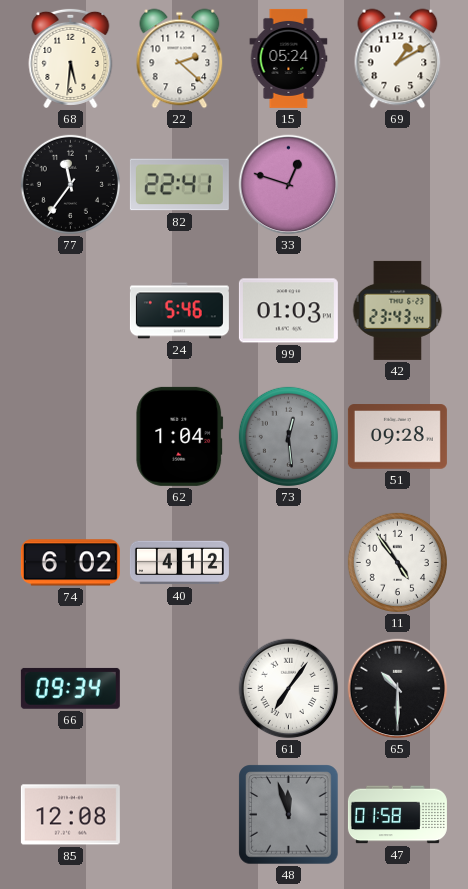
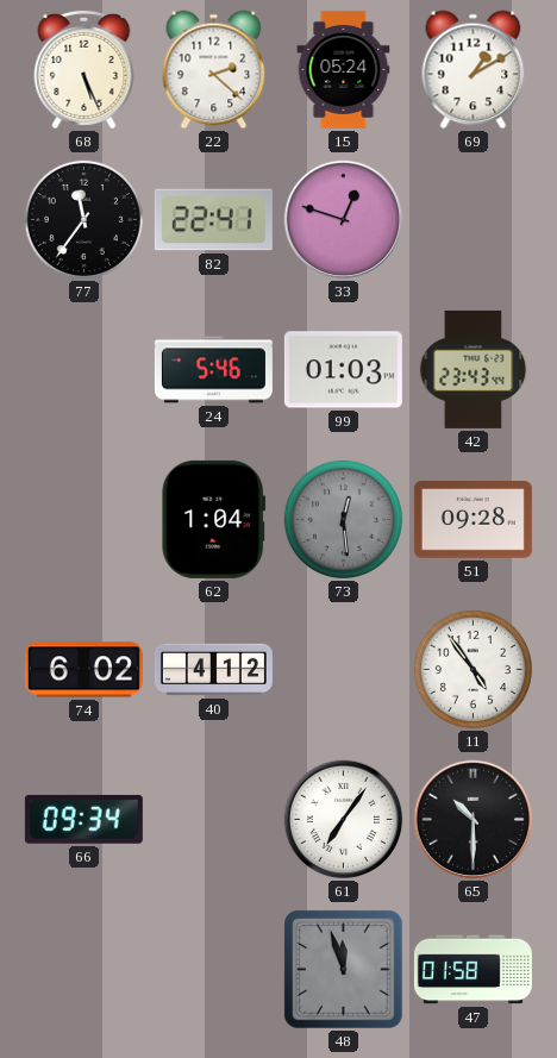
68: 5:31 -> 5:26 (85, 69)
85: 12:08 -> none (70, 815)
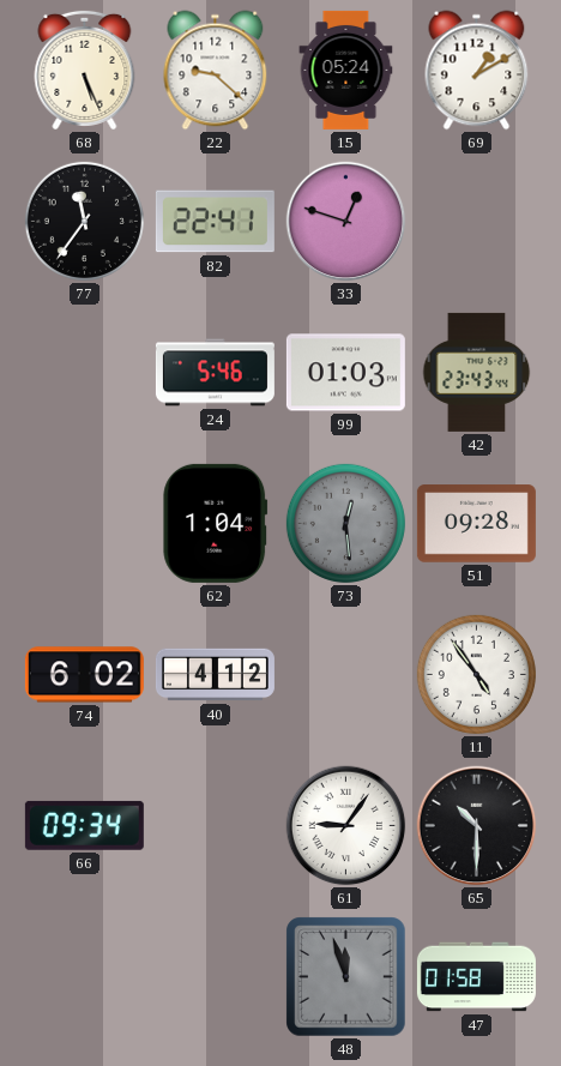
22: 2:22 -> 9:22 (216, 71)
61: 7:06 -> 9:06 (346, 826)
